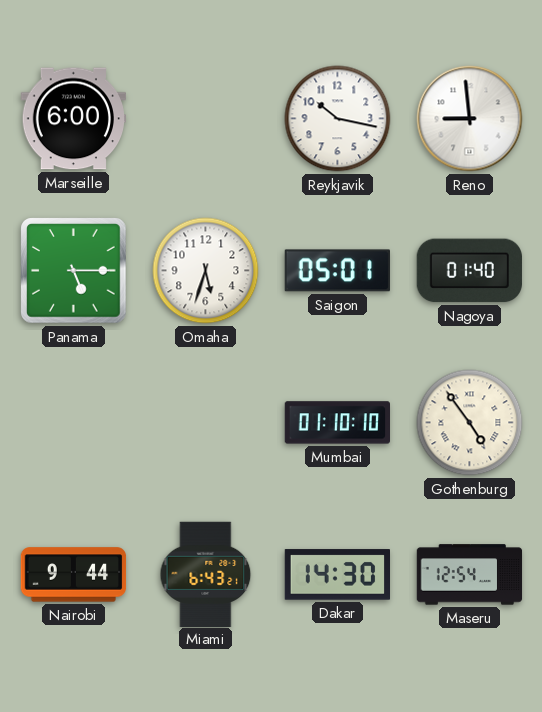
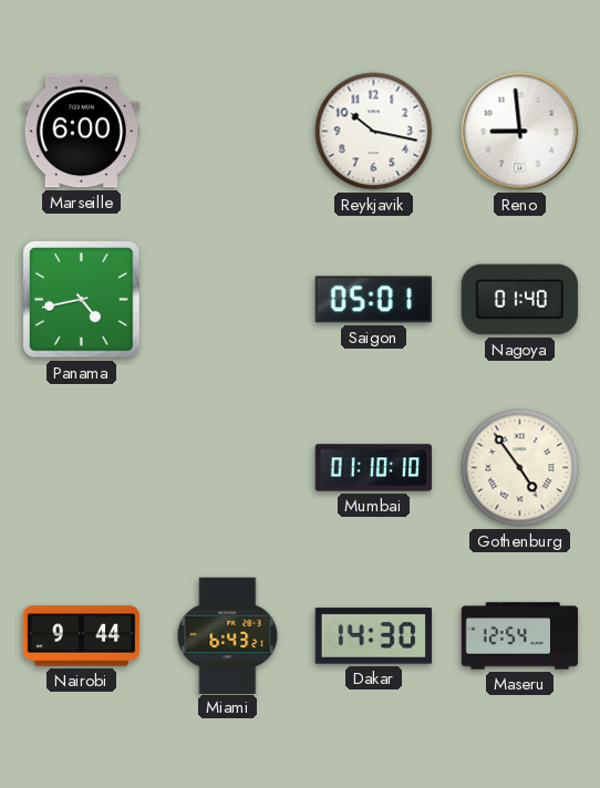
Panama: 5:15 -> 4:43 (82, 300)
Omaha: 5:33 -> none (206, 271)
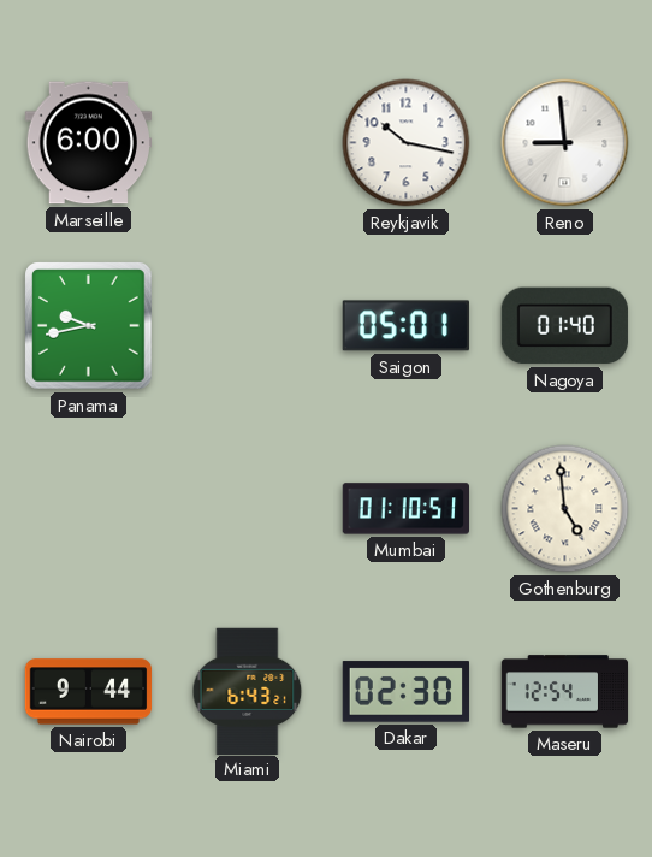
Panama: 4:43 -> 9:43 (89, 326)
Mumbai: 01:10:10 -> 01:10:51 (405, 509)
Gothenburg: 4:54 -> 4:59 (565, 509)
Dakar: 14:30 -> 02:30 (405, 692)
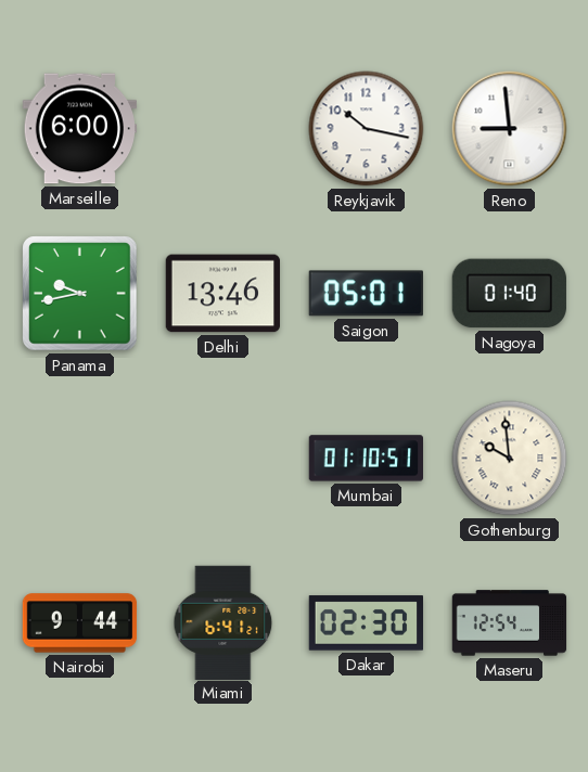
Delhi: none -> 13:46 (222, 294)
Gothenburg: 4:59 -> 9:59 (510, 459)
Miami: 6:43 -> 6:41 (223, 622)
